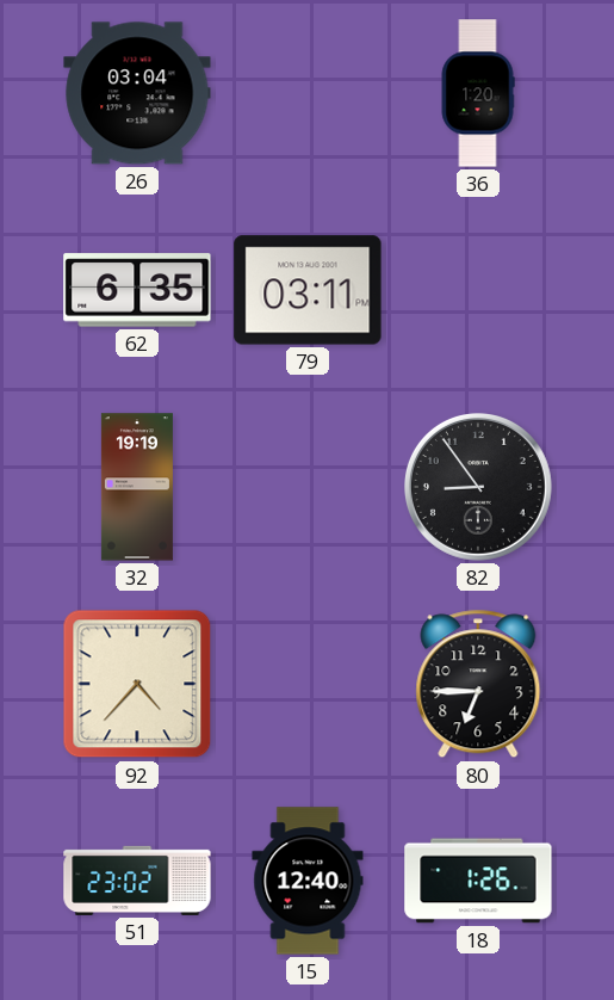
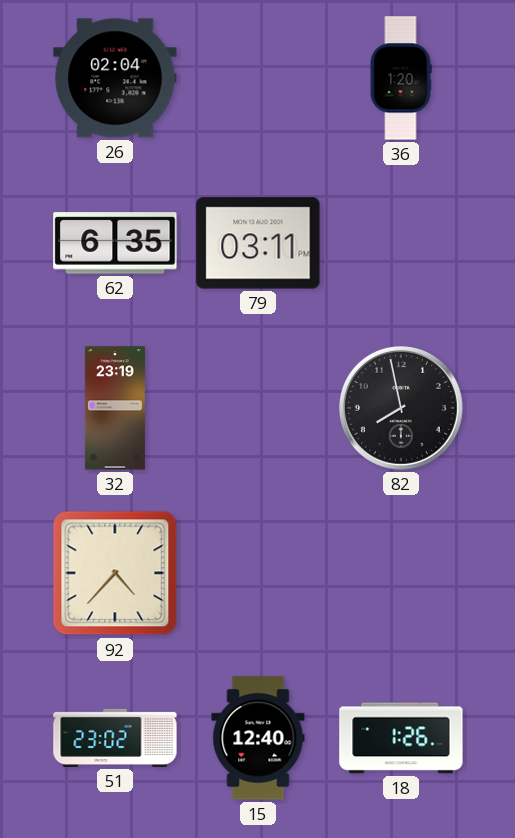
26: 03:04 -> 02:04 (115, 78)
32: 19:19 -> 23:19 (115, 408)
82: 8:54 -> 7:58 (401, 408)
80: 6:45 -> none (478, 684)
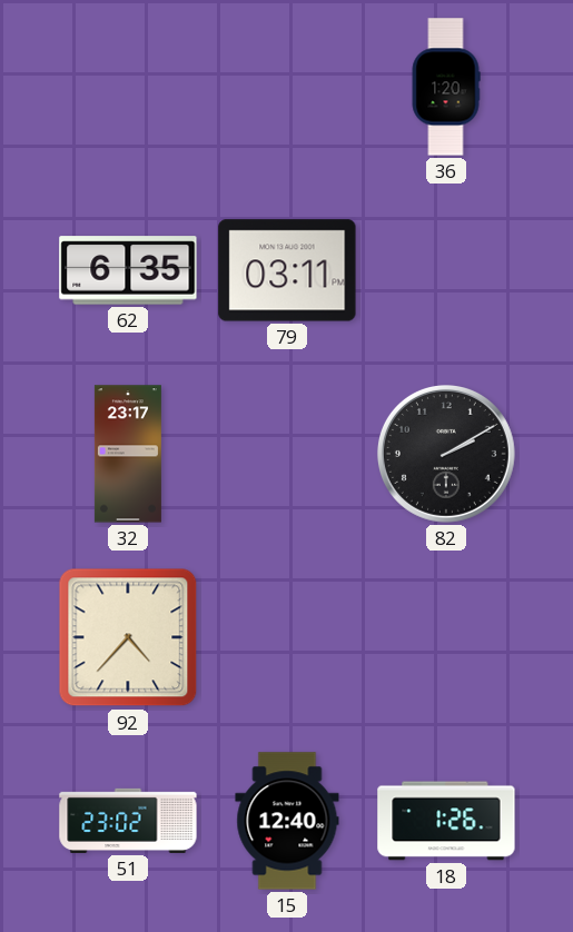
26: 02:04 -> none (115, 78)
32: 23:19 -> 23:17 (128, 454)
82: 7:58 -> 2:10 (446, 454)
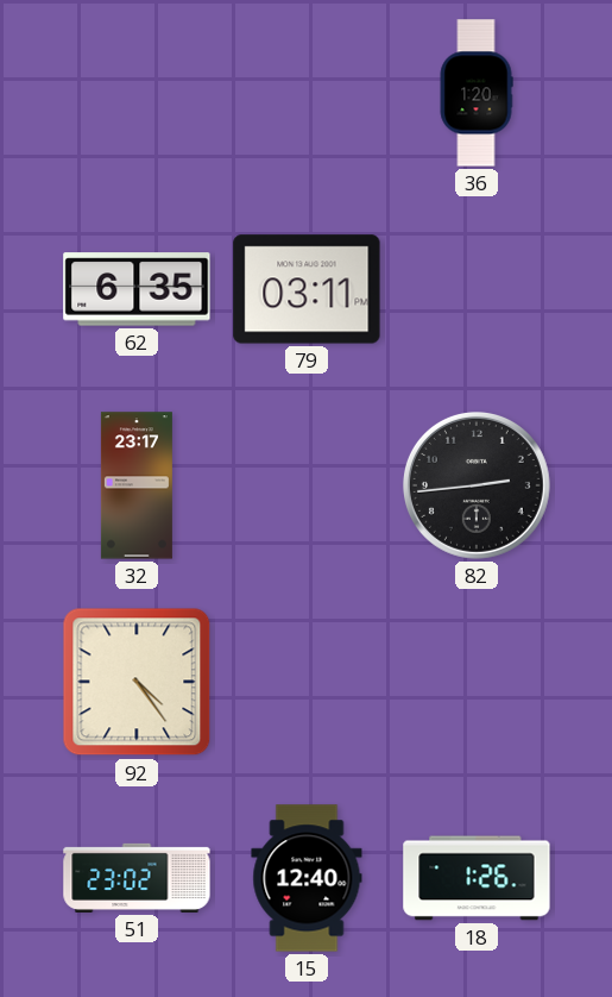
82: 2:10 -> 2:44 (477, 485)
92: 4:37 -> 4:24 (137, 682)
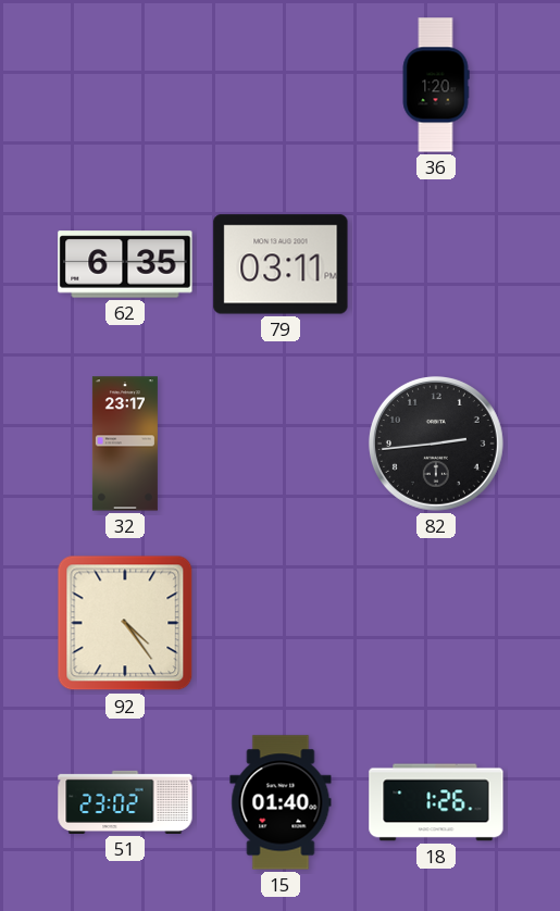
15: 12:40 -> 01:40 (281, 802)
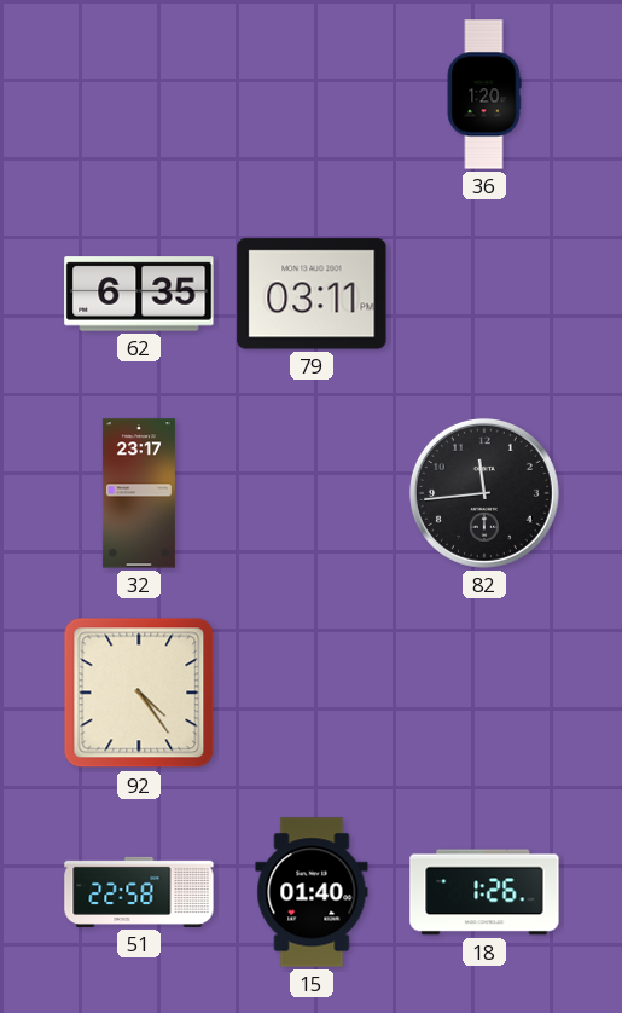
82: 2:44 -> 11:44 (484, 493)
51: 23:02 -> 22:58 (139, 892)
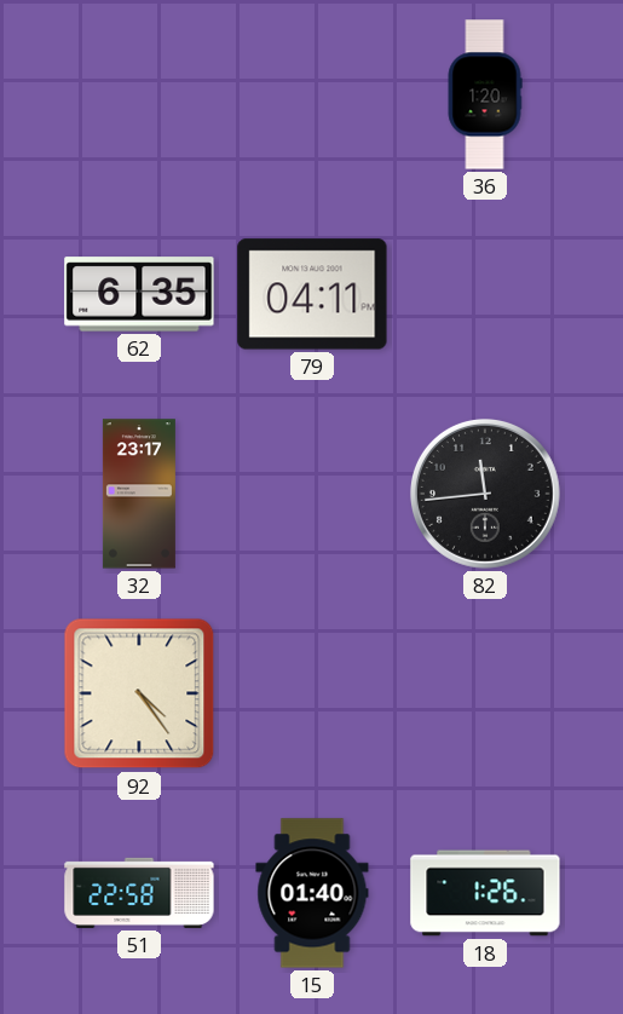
79: 03:11 -> 04:11 (312, 294)
